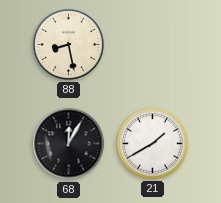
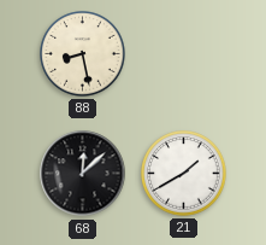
68: 12:05 -> 12:08 (83, 174)
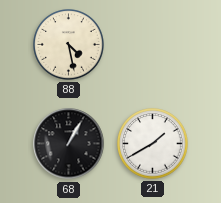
88: 8:28 -> 4:28 (69, 45)
68: 12:08 -> 1:05 (69, 144)
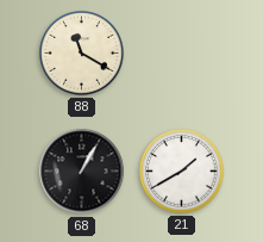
88: 4:28 -> 11:20 (82, 54)
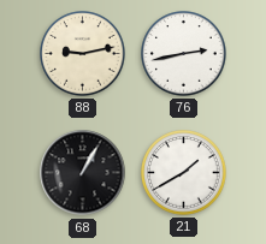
88: 11:20 -> 9:13 (83, 54)
76: none -> 2:43 (184, 54)
